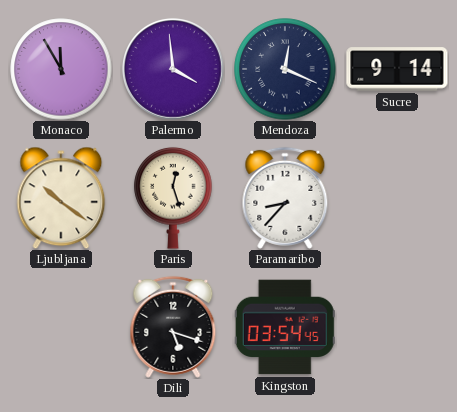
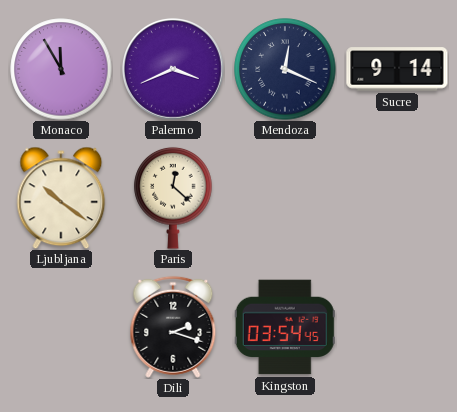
Palermo: 3:59 -> 3:41 (173, 69)
Paris: 12:27 -> 12:22 (173, 198)
Paramaribo: 8:37 -> none (285, 198)
Dili: 5:18 -> 2:18 (173, 327)
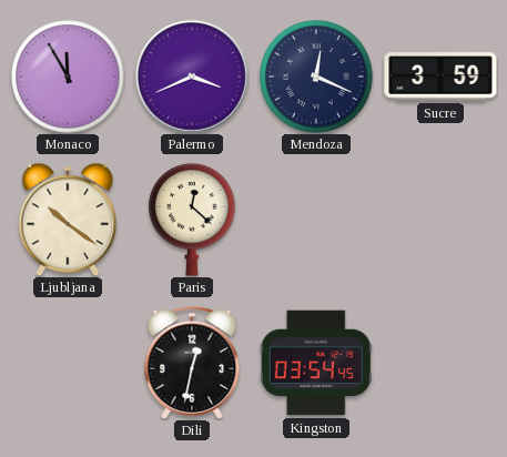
Sucre: 9:14 -> 3:59 (440, 77)
Dili: 2:18 -> 12:32 (192, 363)
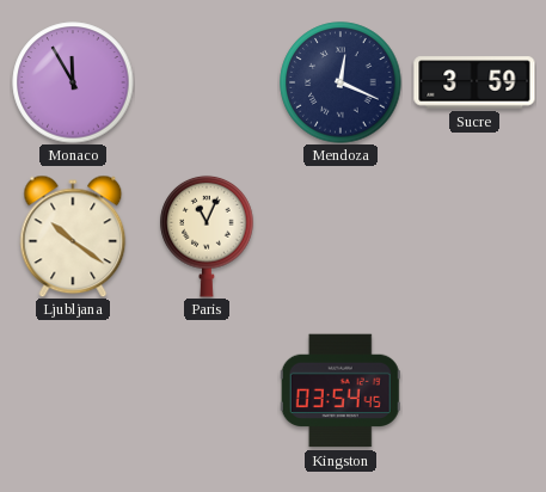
Palermo: 3:41 -> none (192, 77)
Paris: 12:22 -> 11:04 (207, 236)
Dili: 12:32 -> none (192, 363)
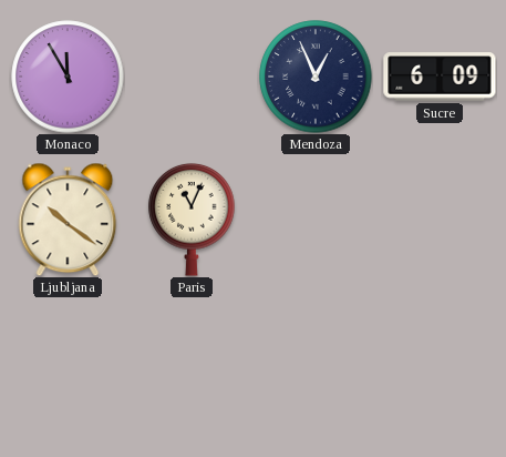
Mendoza: 12:19 -> 12:56 (316, 77)
Sucre: 3:59 -> 6:09 (440, 77)
Kingston: 03:54 -> none (341, 390)
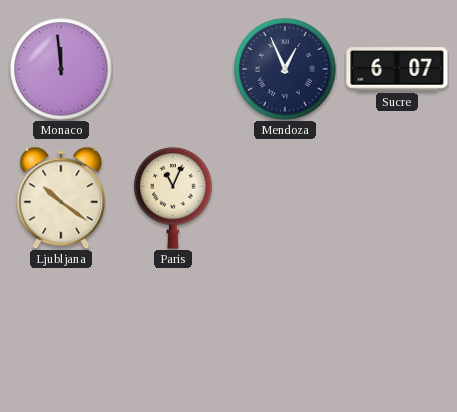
Monaco: 11:55 -> 11:59 (61, 69)
Sucre: 6:09 -> 6:07 (397, 69)
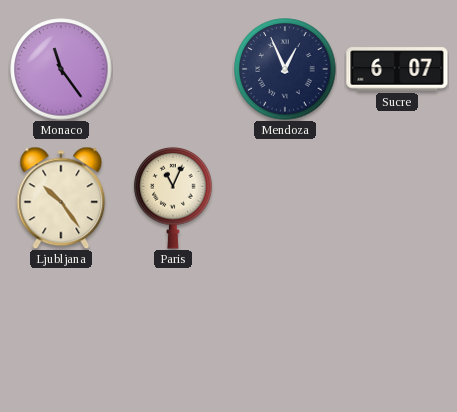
Monaco: 11:59 -> 11:24 (61, 69)
Ljubljana: 10:21 -> 10:24 (61, 198)
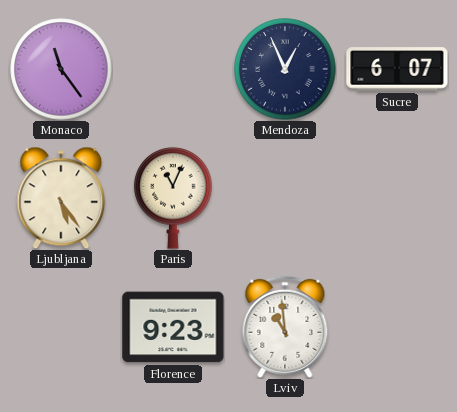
Ljubljana: 10:24 -> 5:24 (61, 198)
Florence: none -> 9:23 (173, 327)
Lviv: none -> 10:59 (285, 327)
